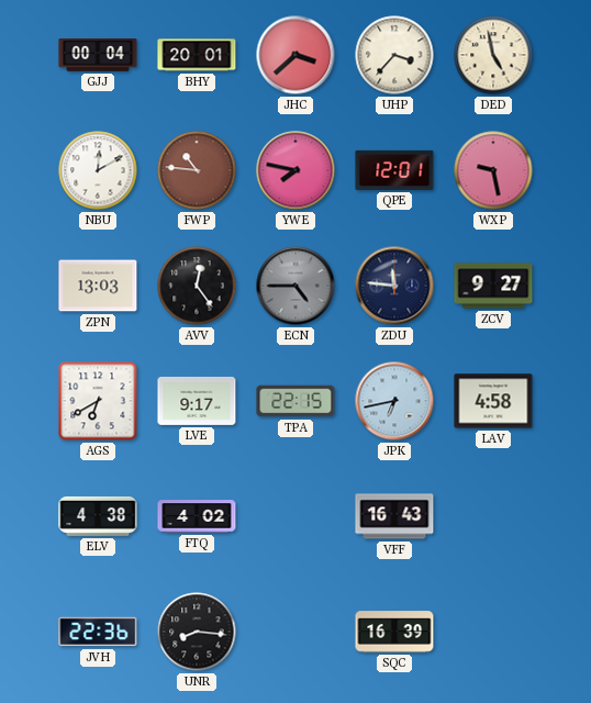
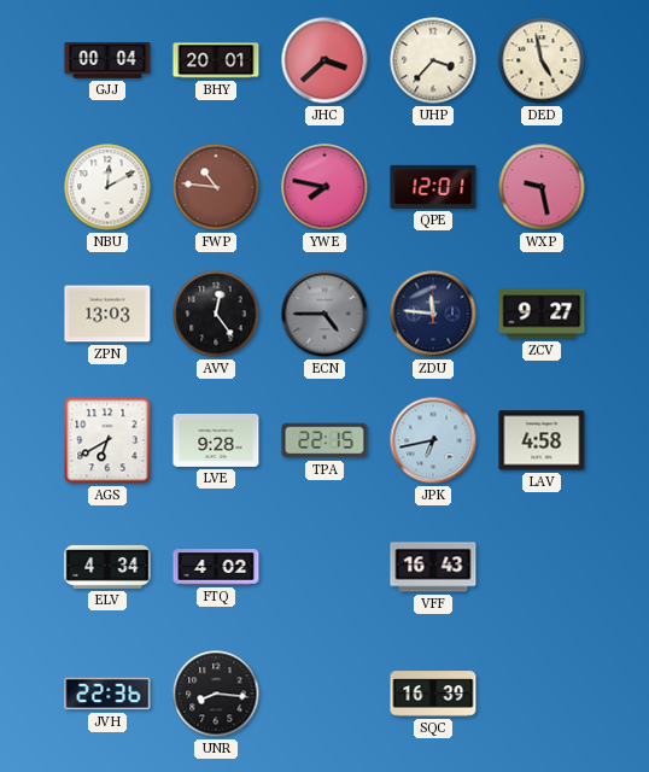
LVE: 9:17 -> 9:28 (216, 440)
ELV: 4:38 -> 4:34 (107, 567)
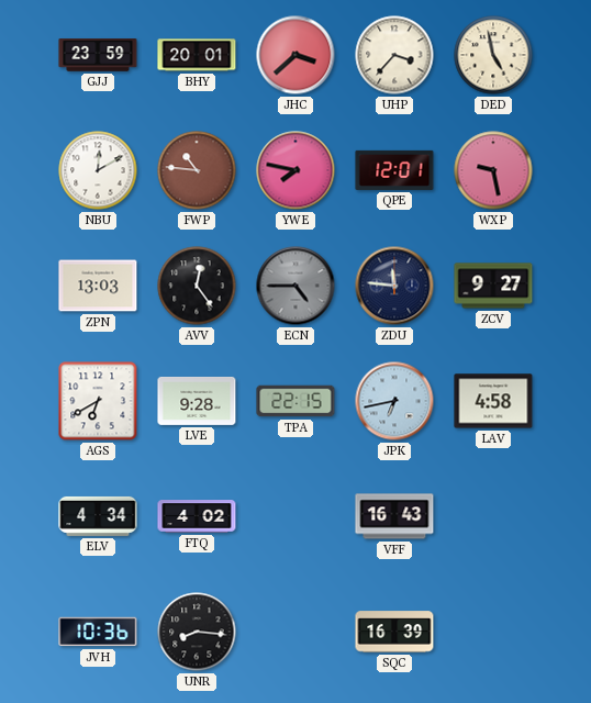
GJJ: 00:04 -> 23:59 (98, 55)
JVH: 22:36 -> 10:36 (98, 632)
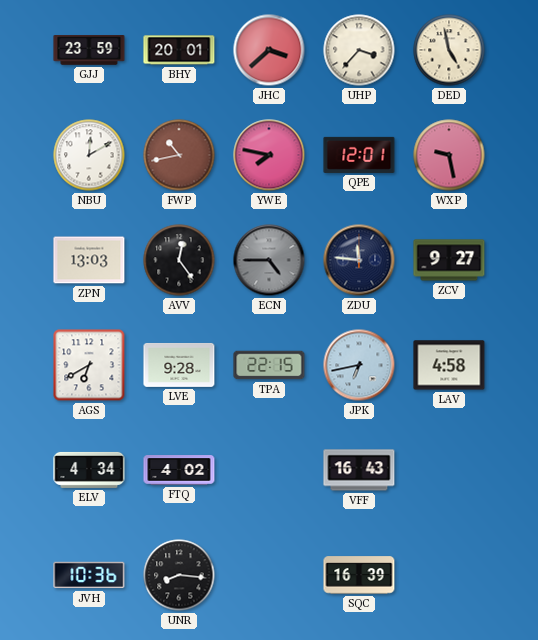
FWP: 10:46 -> 10:43 (179, 155)
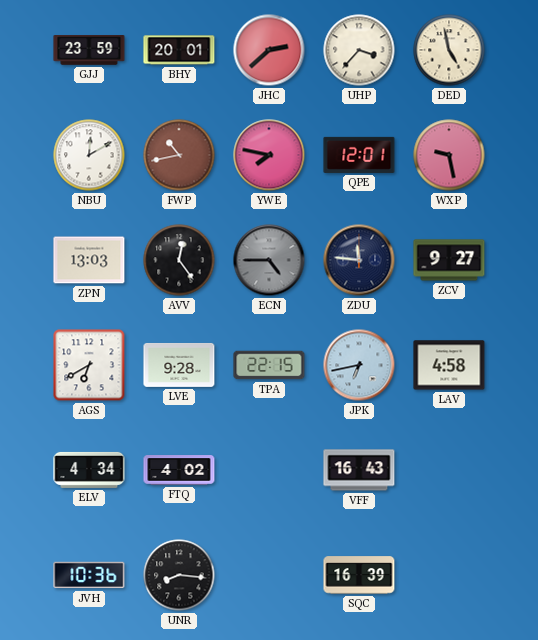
JHC: 3:38 -> 2:38 (269, 50)
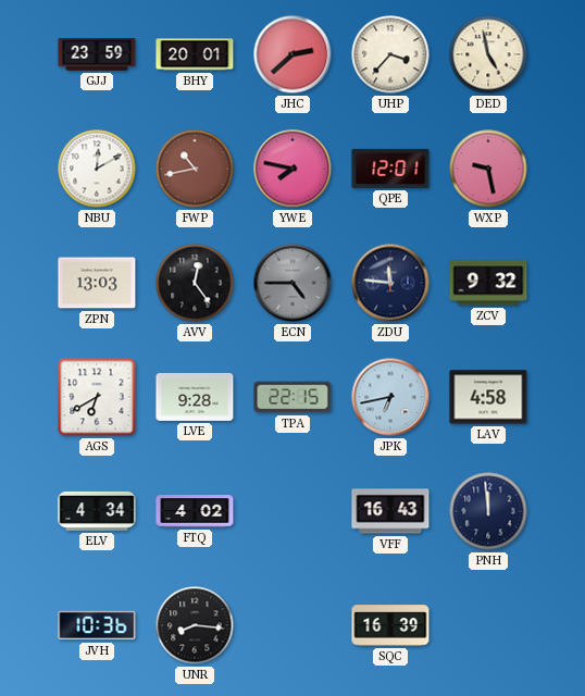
ZCV: 9:27 -> 9:32 (488, 283)
PNH: none -> 11:59 (488, 511)
